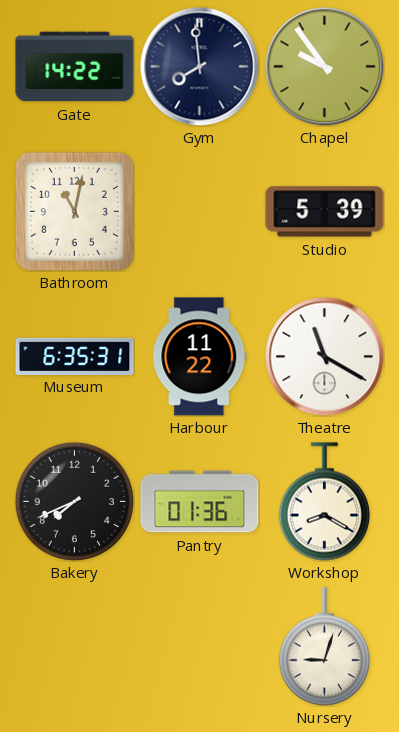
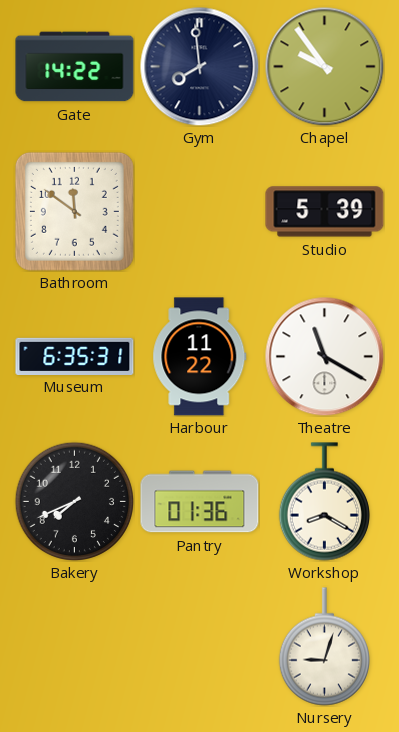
Bathroom: 11:02 -> 11:51 (74, 211)
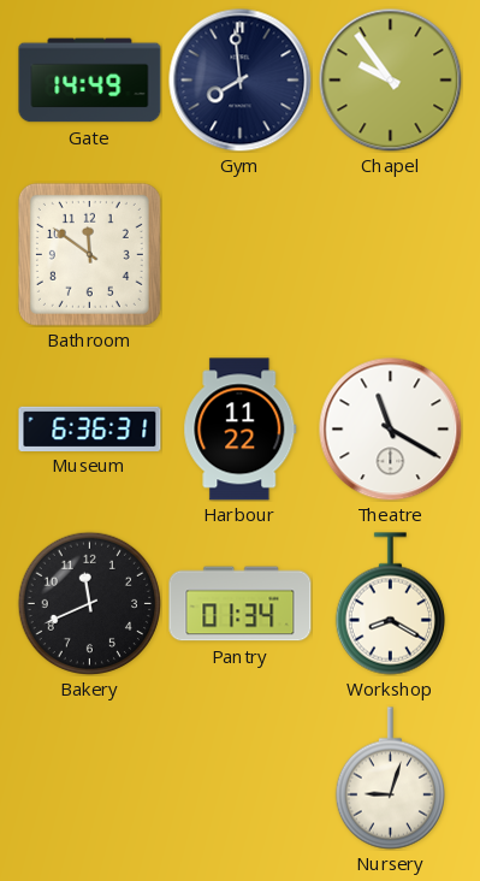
Gate: 14:22 -> 14:49 (90, 81)
Studio: 5:39 -> none (325, 212)
Museum: 6:35 -> 6:36 (90, 428)
Bakery: 7:41 -> 11:41 (89, 603)
Pantry: 01:36 -> 01:34 (241, 604)
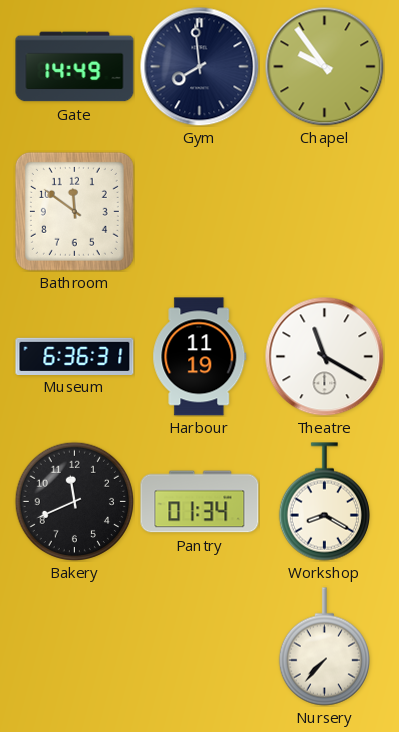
Harbour: 11:22 -> 11:19 (200, 357)
Nursery: 9:03 -> 7:37 (324, 647)
